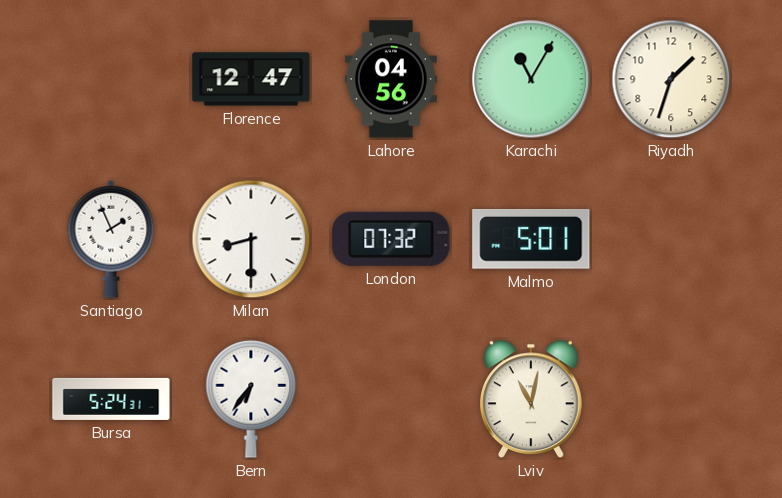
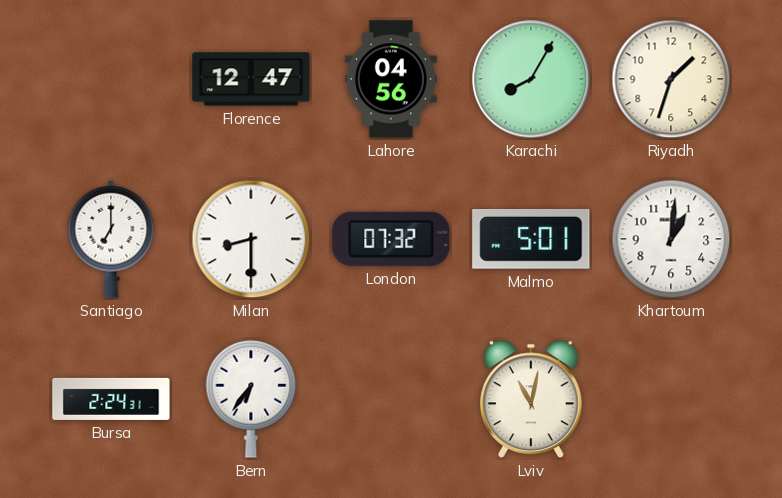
Karachi: 11:05 -> 8:05 (531, 79)
Santiago: 1:56 -> 7:00 (111, 239)
Khartoum: none -> 1:01 (671, 239)
Bursa: 5:24 -> 2:24 (111, 399)
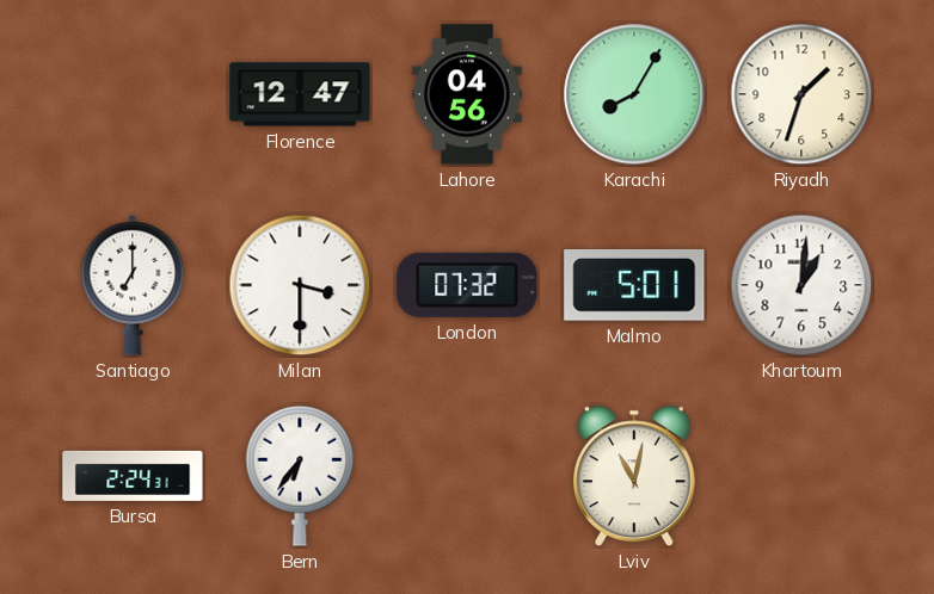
Milan: 8:30 -> 3:30 (300, 285)
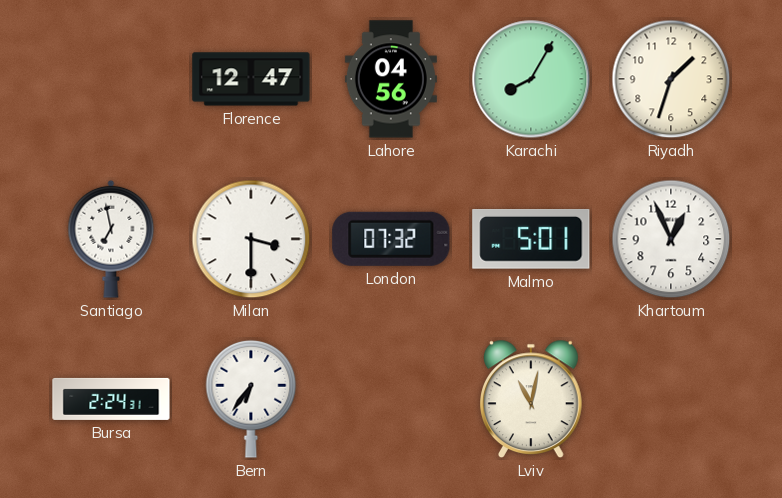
Santiago: 7:00 -> 6:58 (111, 239)
Khartoum: 1:01 -> 12:56 (671, 239)
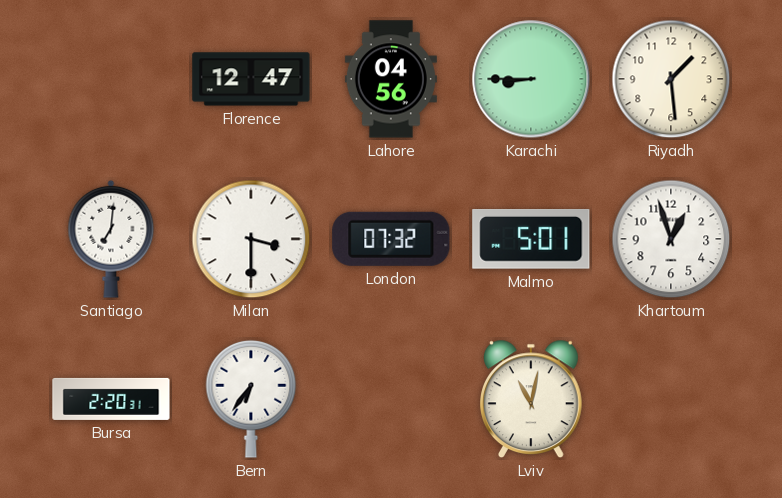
Karachi: 8:05 -> 8:45 (531, 79)
Riyadh: 1:33 -> 1:29 (671, 79)
Santiago: 6:58 -> 7:01 (111, 239)
Khartoum: 12:56 -> 12:57 (671, 239)
Bursa: 2:24 -> 2:20 (111, 399)
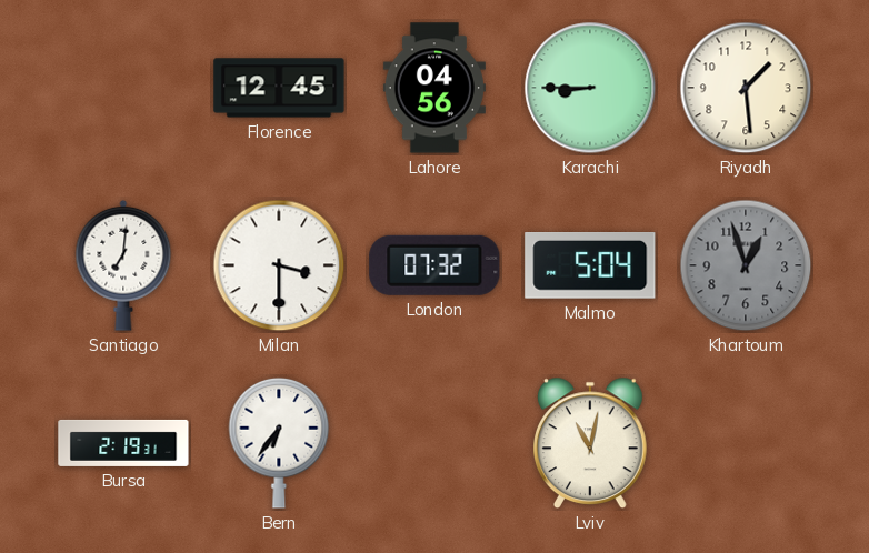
Florence: 12:47 -> 12:45 (279, 88)
Malmo: 5:01 -> 5:04 (590, 267)
Khartoum dial: white -> grey (746, 265)
Bursa: 2:20 -> 2:19 (123, 443)
